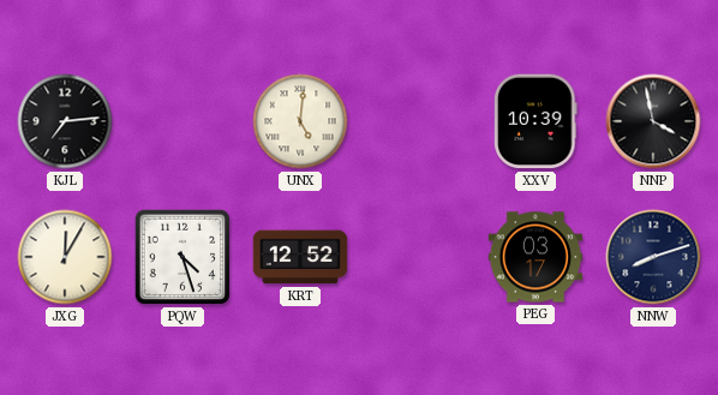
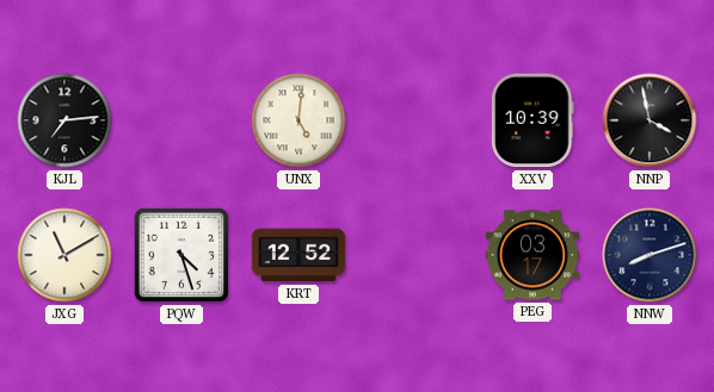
JXG: 12:05 -> 11:10 (64, 255)
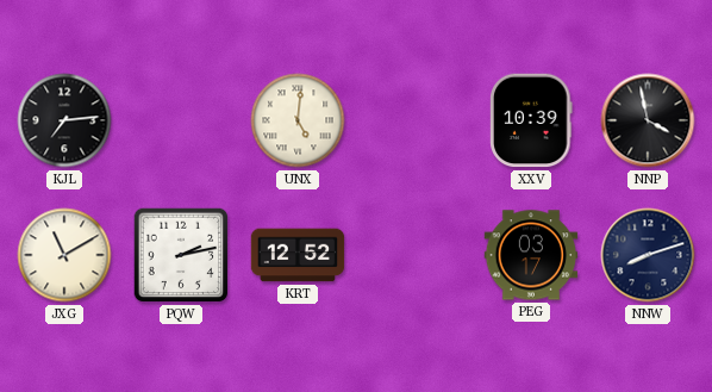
PQW: 4:27 -> 2:13 (181, 255)
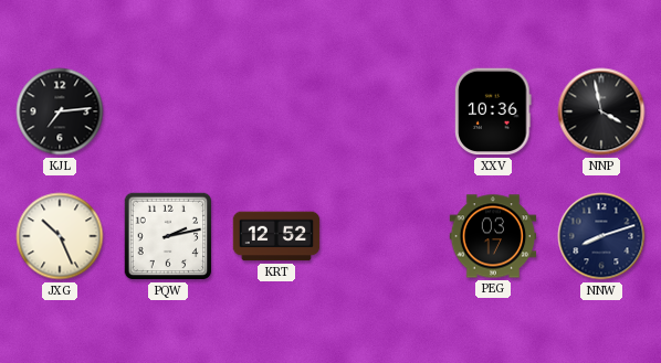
UNX: 5:01 -> none (298, 120)
XXV: 10:39 -> 10:36 (493, 111)
JXG: 11:10 -> 10:26 (60, 236)
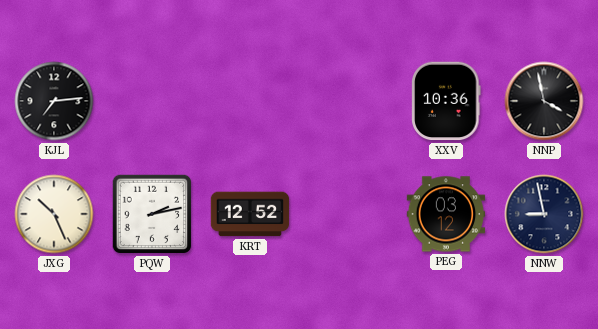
PEG: 03:17 -> 03:12 (446, 214)
NNW: 8:12 -> 8:58 (544, 214)
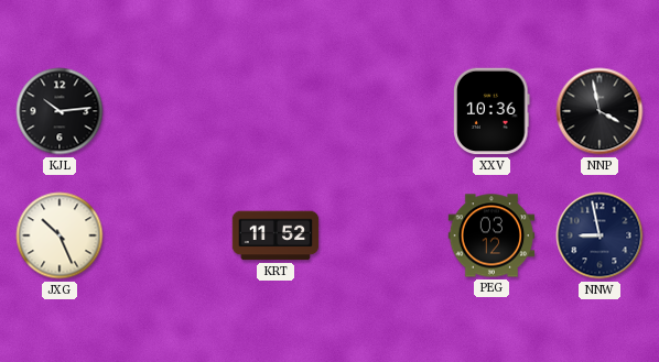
KJL: 7:14 -> 10:14 (60, 111)
PQW: 2:13 -> none (152, 214)
KRT: 12:52 -> 11:52 (276, 235)
